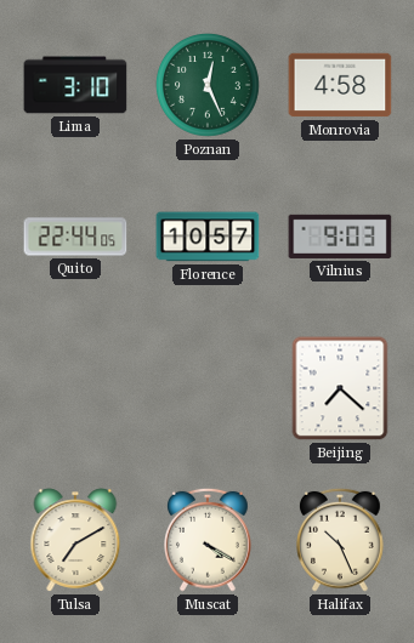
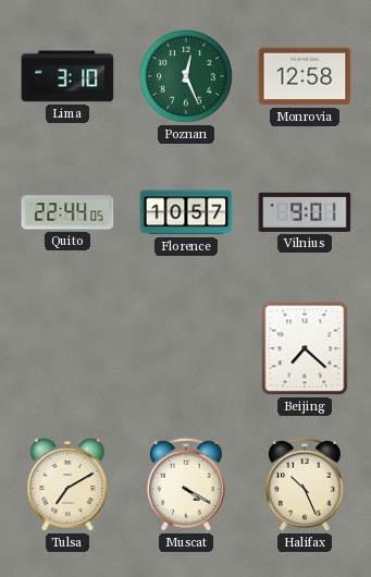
Monrovia: 4:58 -> 12:58 (305, 76)
Vilnius: 9:03 -> 9:01 (305, 212)
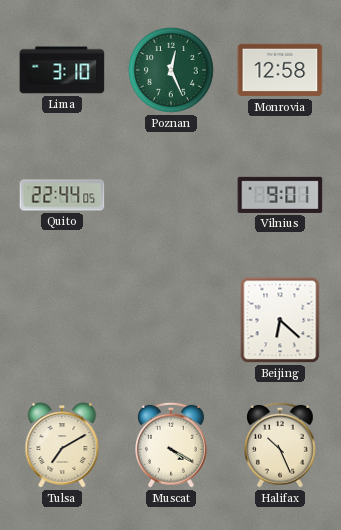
Florence: 10:57 -> none (186, 212)
Beijing: 7:22 -> 6:22 (280, 320)
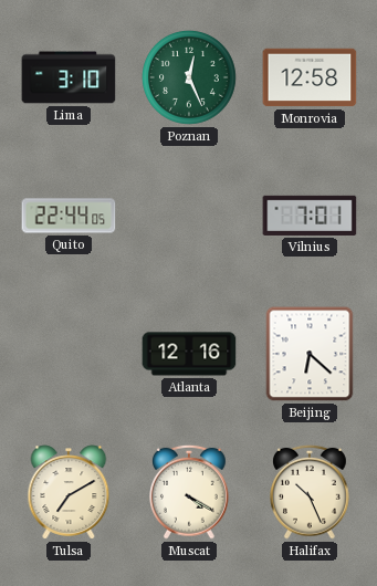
Vilnius: 9:01 -> 7:01 (310, 216)
Atlanta: none -> 12:16 (189, 354)
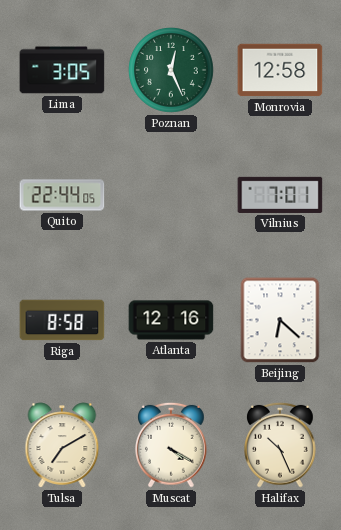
Lima: 3:10 -> 3:05 (62, 70)
Riga: none -> 8:58 (62, 320)
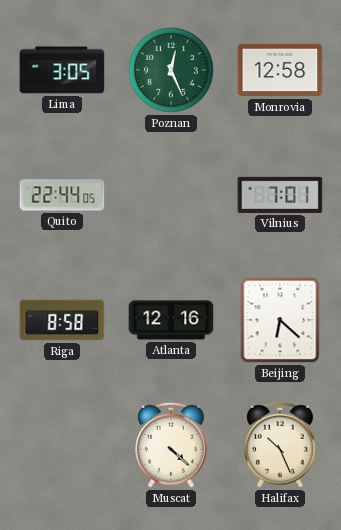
Tulsa: 7:10 -> none (62, 445)
Muscat: 4:20 -> 4:22 (172, 445)
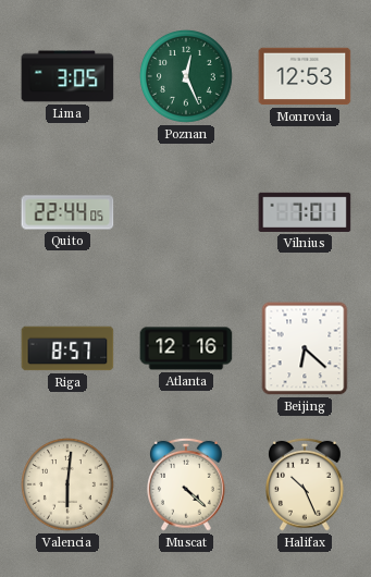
Monrovia: 12:58 -> 12:53 (305, 76)
Riga: 8:58 -> 8:57 (67, 348)
Valencia: none -> 6:01 (69, 486)
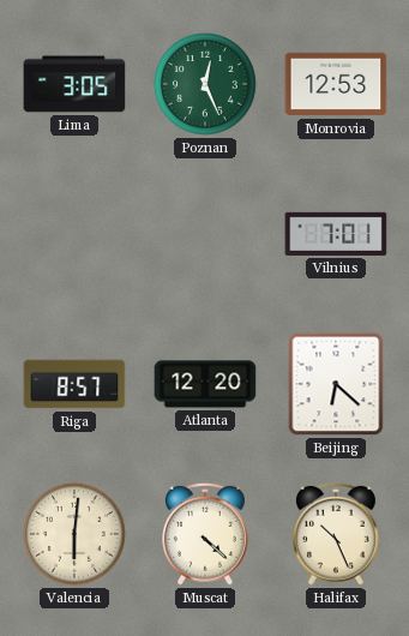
Quito: 22:44 -> none (67, 212)
Atlanta: 12:16 -> 12:20 (205, 384)
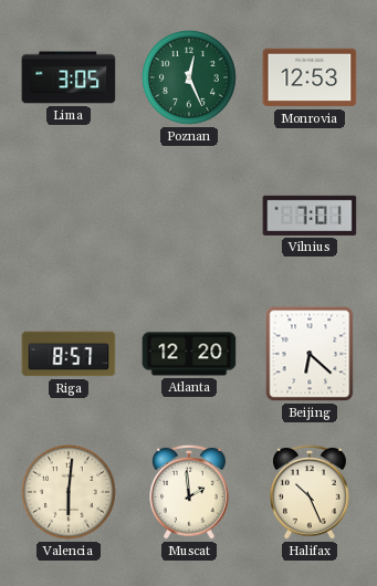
Muscat: 4:22 -> 1:59 (190, 492)
